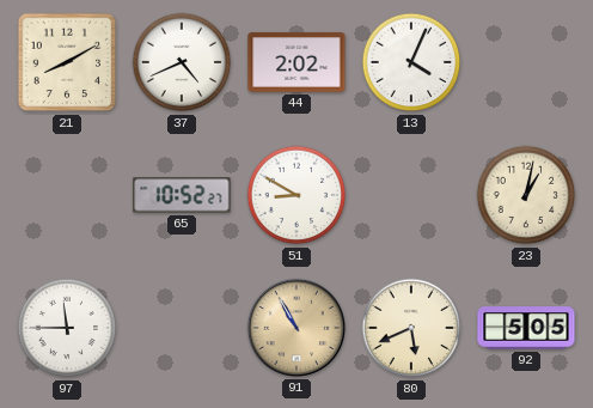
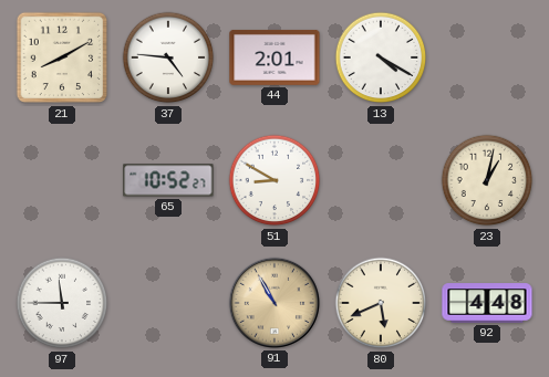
37: 4:41 -> 4:46 (168, 57)
44: 2:02 -> 2:01 (274, 57)
13: 4:04 -> 4:20 (381, 57)
92: 5:05 -> 4:48 (487, 303)
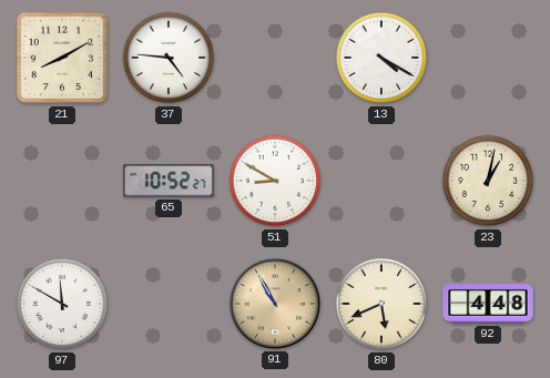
44: 2:01 -> none (274, 57)
97: 11:45 -> 11:50 (62, 304)
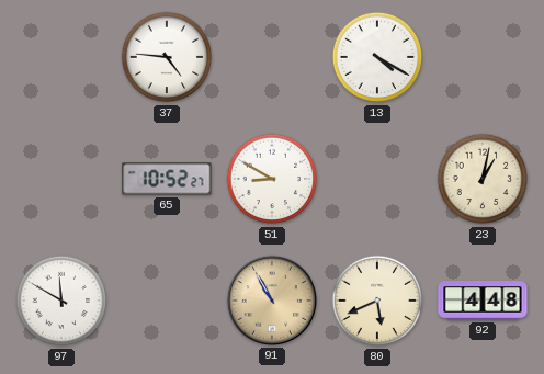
21: 8:10 -> none (62, 58)
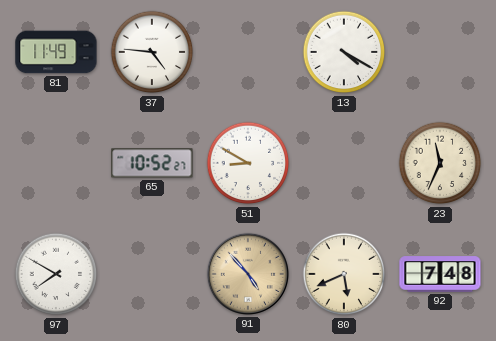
81: none -> 11:49 (56, 52)
23: 1:02 -> 11:34 (440, 163)
97: 11:50 -> 7:50 (56, 274)
91: 10:55 -> 4:53 (248, 274)
92: 4:48 -> 7:48 (440, 274)
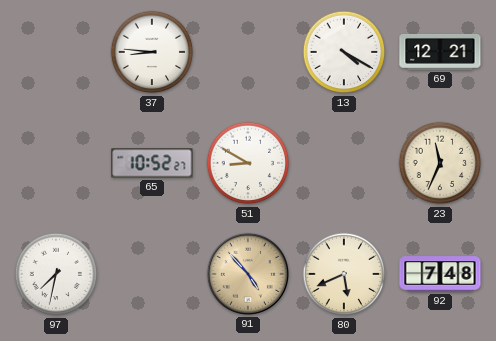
81: 11:49 -> none (56, 52)
37: 4:46 -> 8:46 (152, 52)
69: none -> 12:21 (440, 52)
97: 7:50 -> 7:32 (56, 274)
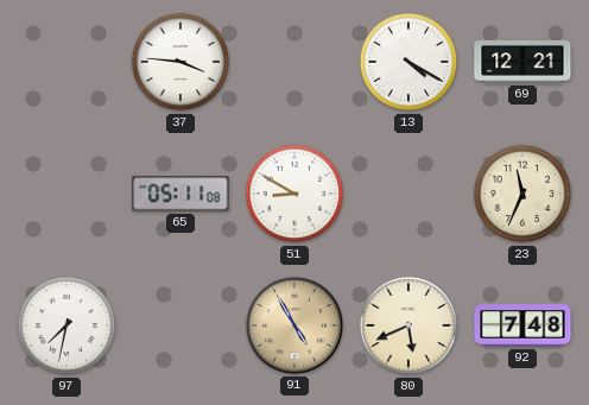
37: 8:46 -> 3:46 (180, 62)
65: 10:52 -> 05:11 (180, 194)
91: 4:53 -> 4:55 (294, 325)
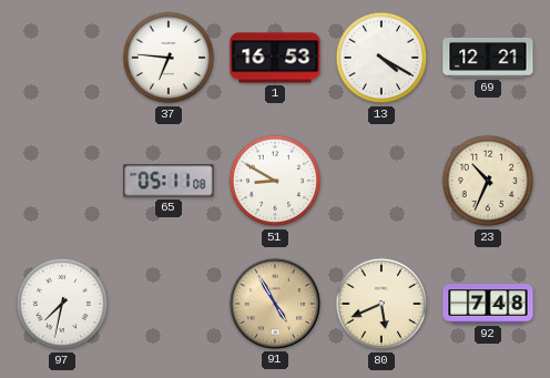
37: 3:46 -> 6:46 (169, 58)
1: none -> 16:53 (275, 58)
23: 11:34 -> 10:34 (488, 181)
